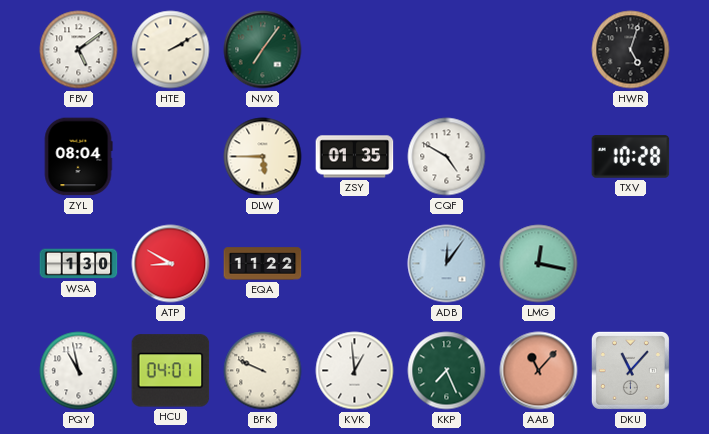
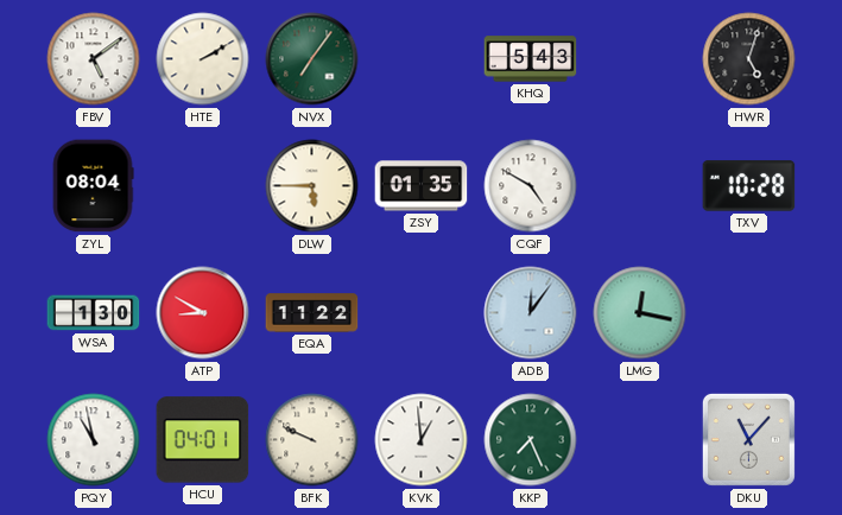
KHQ: none -> 5:43 (531, 59)
AAB: 11:07 -> none (539, 371)
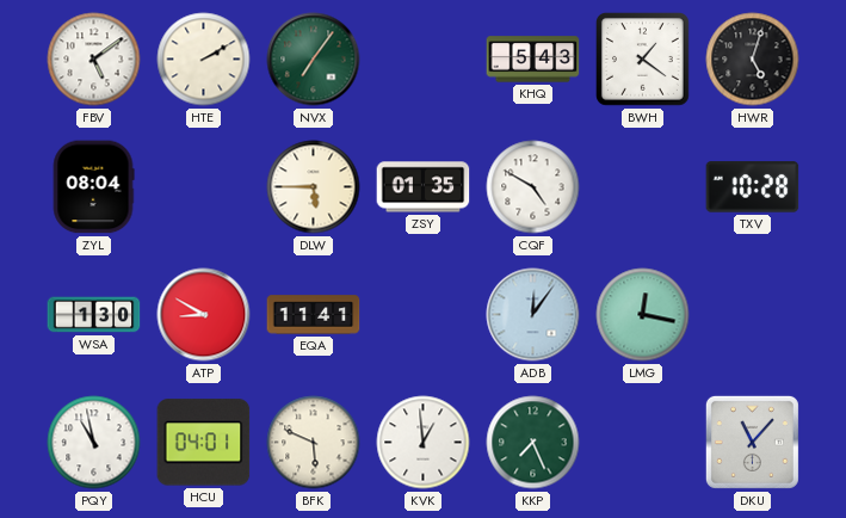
BWH: none -> 1:21 (643, 60)
EQA: 11:22 -> 11:41 (314, 315)
BFK: 9:49 -> 5:49 (314, 443)
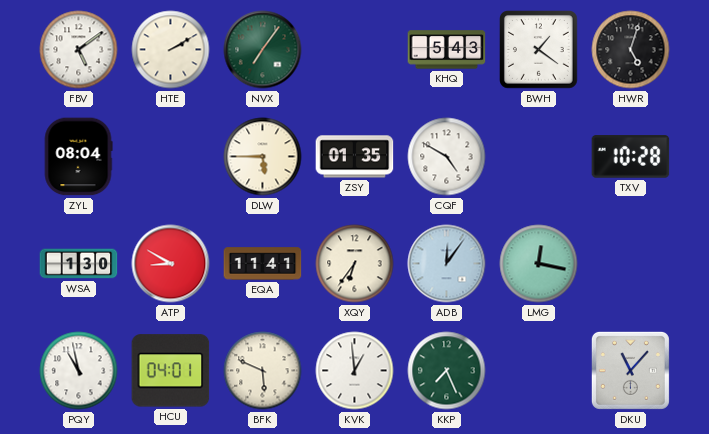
XQY: none -> 6:36 (355, 264)
